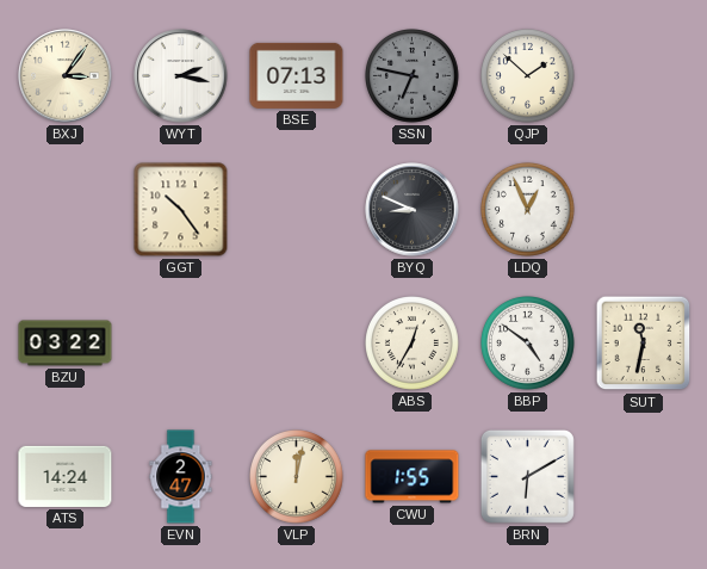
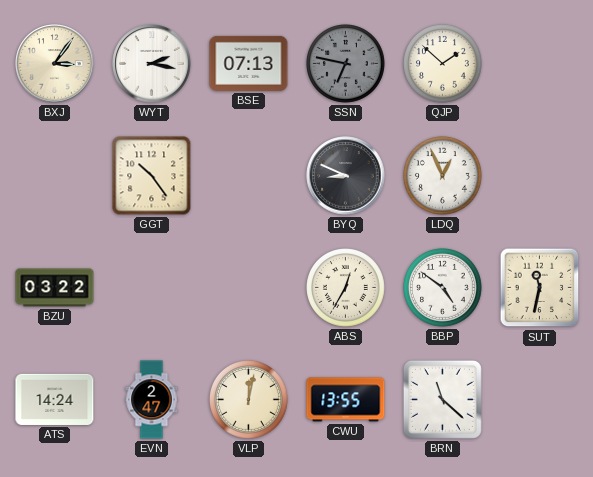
CWU: 1:55 -> 13:55 (346, 400)
BRN: 6:10 -> 11:22 (442, 399)
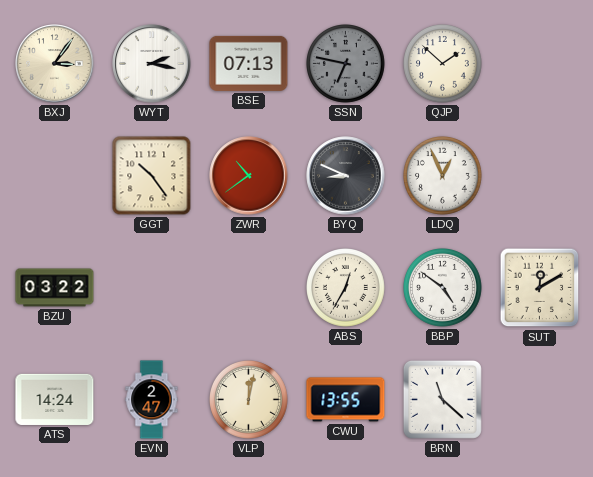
ZWR: none -> 10:39 (249, 176)
SUT: 11:32 -> 12:10 (540, 288)
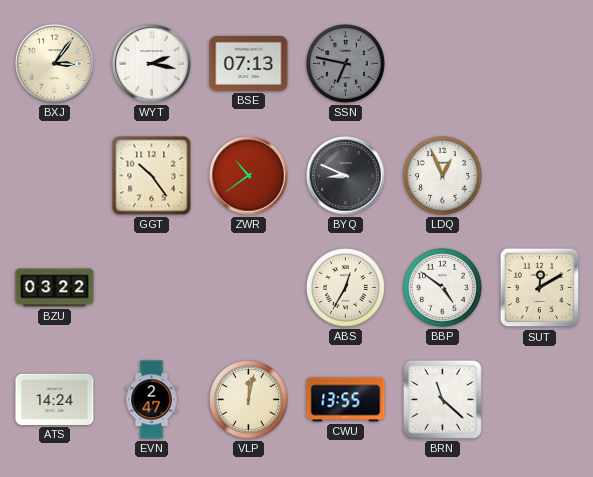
QJP: 1:52 -> none (443, 64)
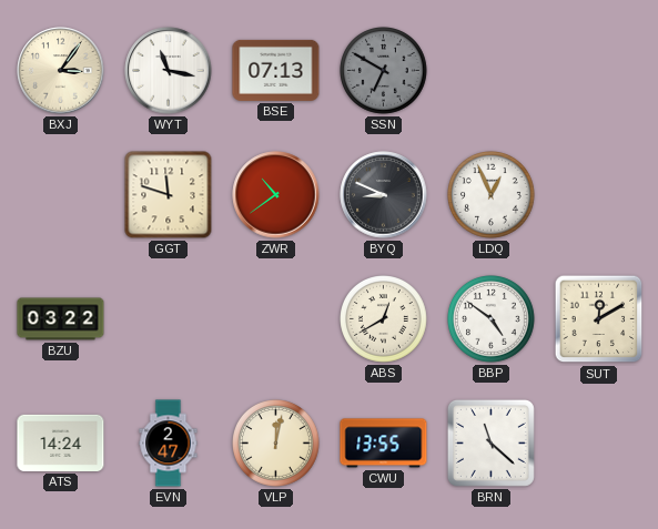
WYT: 2:17 -> 11:17 (169, 71)
SSN: 6:47 -> 6:50 (384, 71)
GGT: 10:24 -> 11:48 (169, 195)
ABS: 12:35 -> 12:40 (384, 319)
